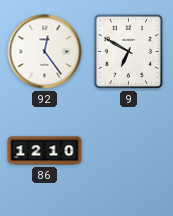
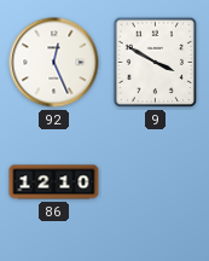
92: 12:24 -> 12:26 (54, 63)
9: 6:50 -> 3:50 (156, 63)
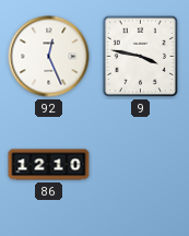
9: 3:50 -> 3:47 (141, 57)
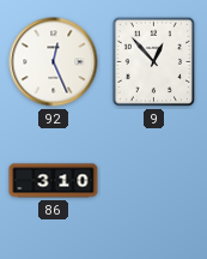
9: 3:47 -> 12:53 (154, 62)
86: 12:10 -> 3:10 (54, 181)
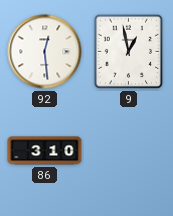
92: 12:26 -> 12:29 (45, 52)
9: 12:53 -> 12:58 (129, 52)
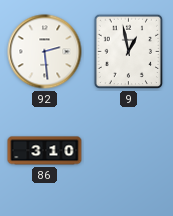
92: 12:29 -> 2:29 (45, 52)
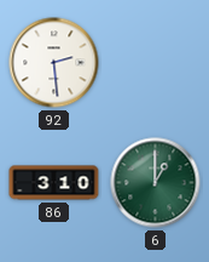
9: 12:58 -> none (129, 52)
6: none -> 1:00 (156, 183)
